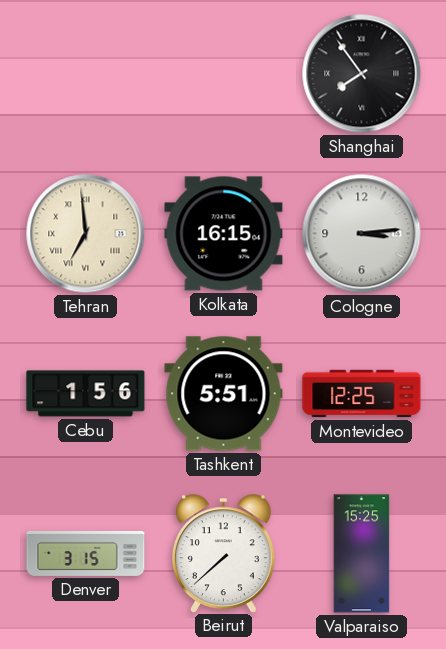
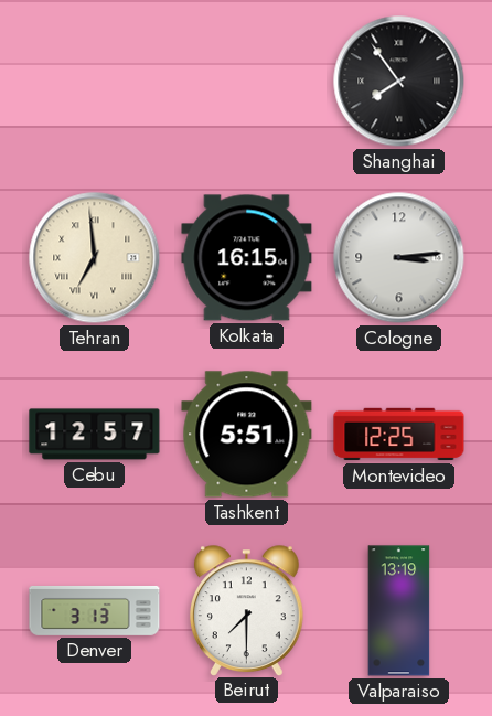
Cebu: 1:56 -> 12:57 (95, 435)
Denver: 3:15 -> 3:13 (95, 610)
Beirut: 7:38 -> 7:30 (246, 610)
Valparaiso: 15:25 -> 13:19 (399, 611)
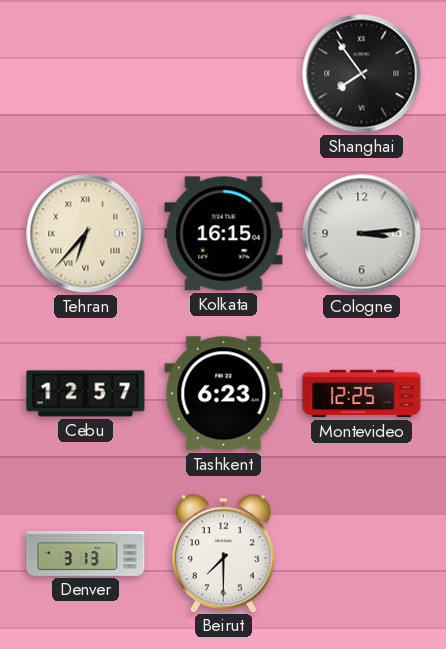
Tehran: 6:59 -> 6:37 (86, 234)
Tashkent: 5:51 -> 6:23 (224, 394)
Valparaiso: 13:19 -> none (399, 611)
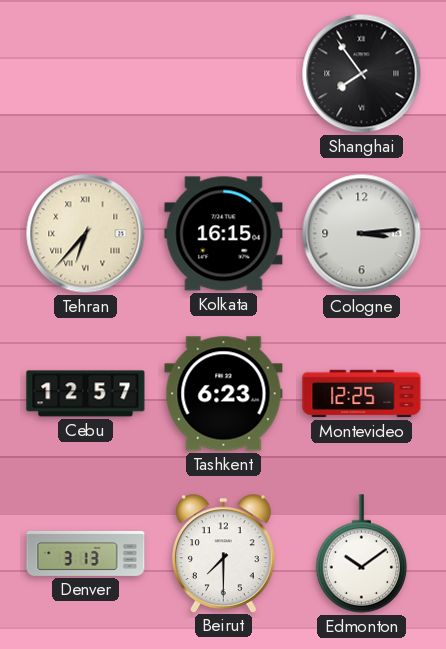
Edmonton: none -> 10:09 (362, 554)
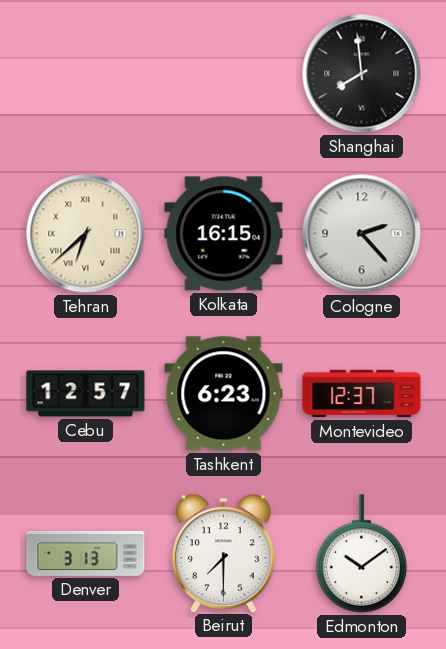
Shanghai: 7:54 -> 7:59 (362, 74)
Tehran: 6:37 -> 6:38 (86, 234)
Cologne: 3:14 -> 2:23 (362, 234)
Montevideo: 12:25 -> 12:37 (362, 394)
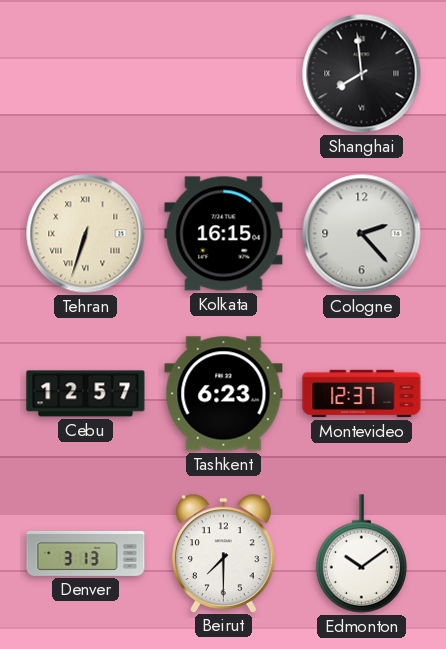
Tehran: 6:38 -> 6:33 (86, 234)
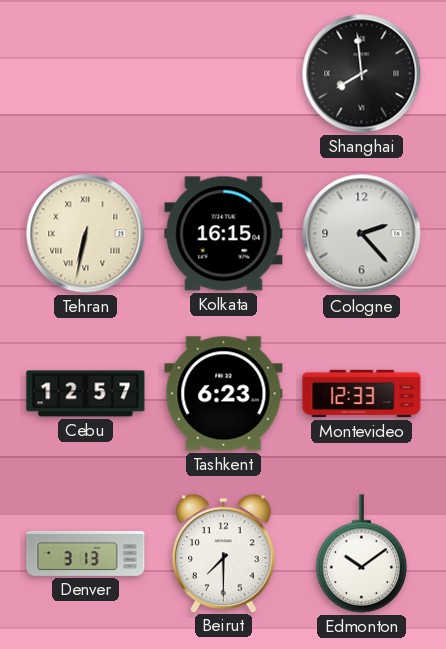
Tehran: 6:33 -> 6:32 (86, 234)
Montevideo: 12:37 -> 12:33 (362, 394)
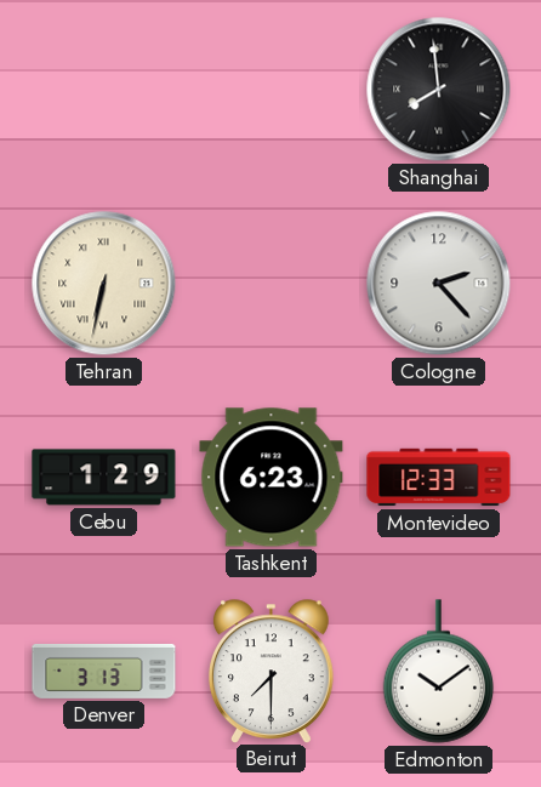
Kolkata: 16:15 -> none (224, 234)
Cebu: 12:57 -> 1:29 (104, 478)
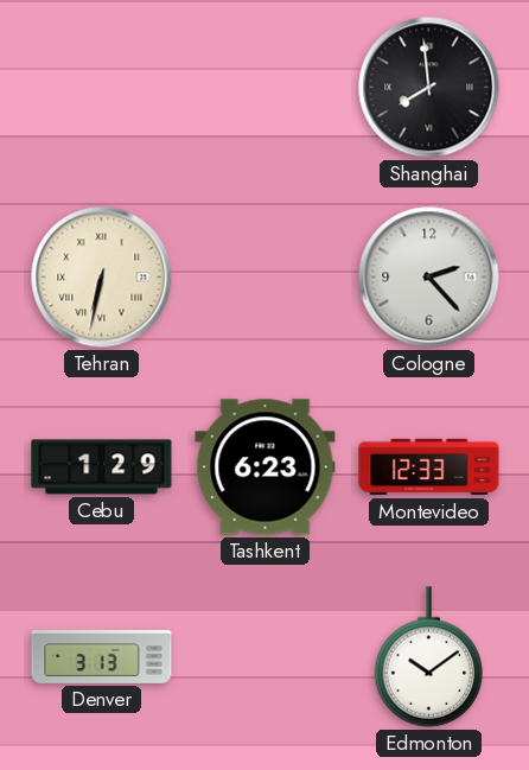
Beirut: 7:30 -> none (270, 671)
